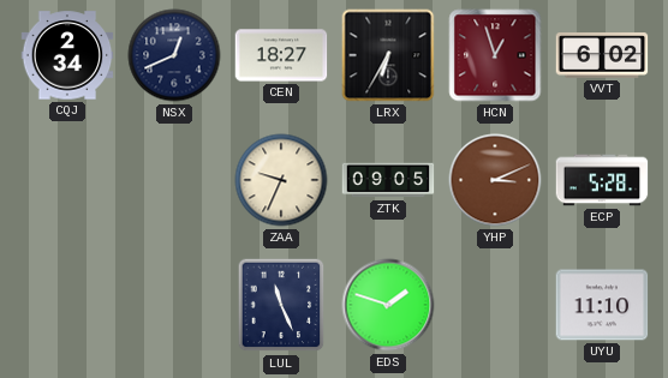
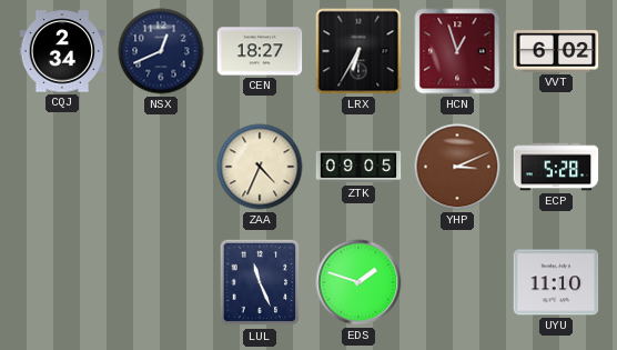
ZAA: 9:34 -> 4:34 (260, 167)
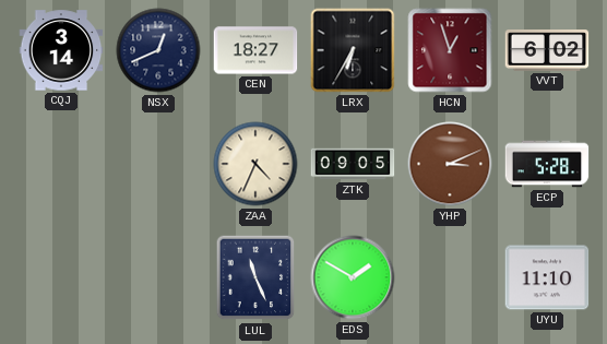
CQJ: 2:34 -> 3:14 (61, 50)
EDS: 1:48 -> 1:50 (353, 277)
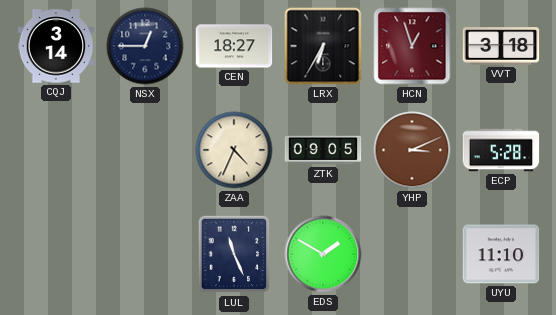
NSX: 12:41 -> 12:45 (145, 46)
VVT: 6:02 -> 3:18 (501, 46)
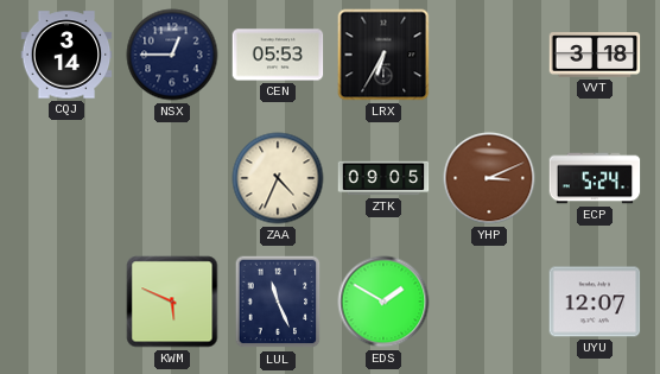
CEN: 18:27 -> 05:53 (278, 55)
HCN: 12:57 -> none (412, 46)
ECP: 5:28 -> 5:24 (595, 178)
KWM: none -> 5:49 (172, 302)
UYU: 11:10 -> 12:07 (595, 302)
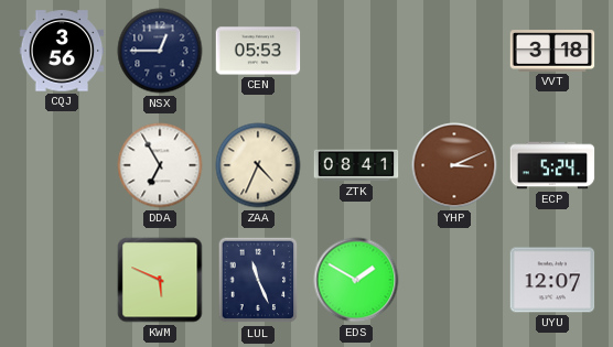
CQJ: 3:14 -> 3:56 (62, 51)
LRX: 6:35 -> none (383, 55)
DDA: none -> 6:55 (160, 165)
ZTK: 09:05 -> 08:41 (356, 165)
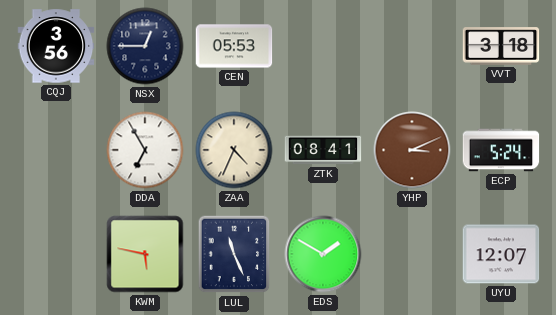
KWM: 5:49 -> 5:47 (145, 254)
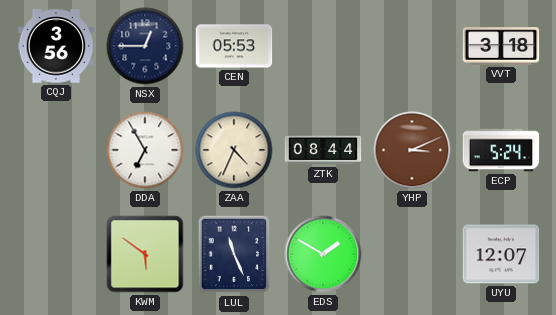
ZTK: 08:41 -> 08:44 (323, 150)
KWM: 5:47 -> 5:51 (145, 254)
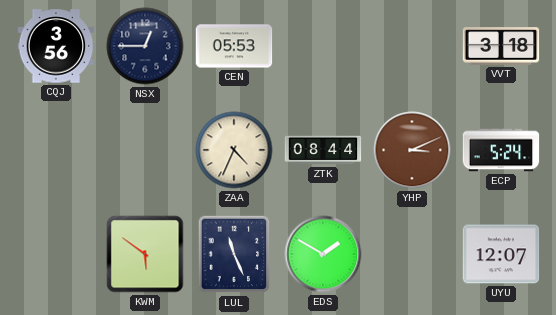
DDA: 6:55 -> none (145, 150)
